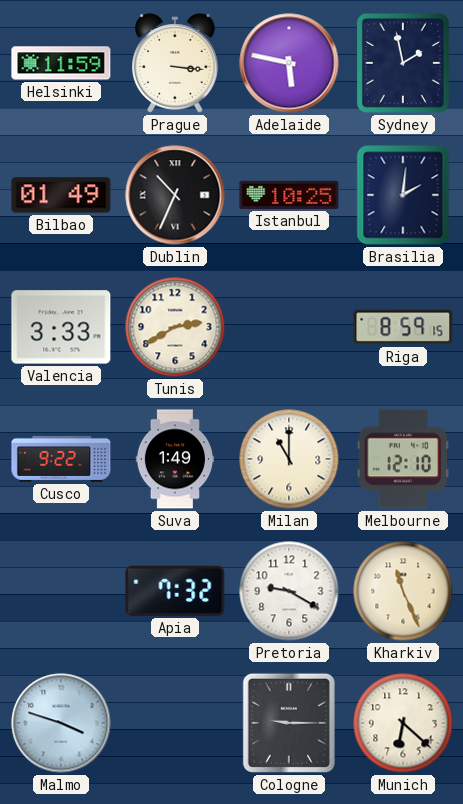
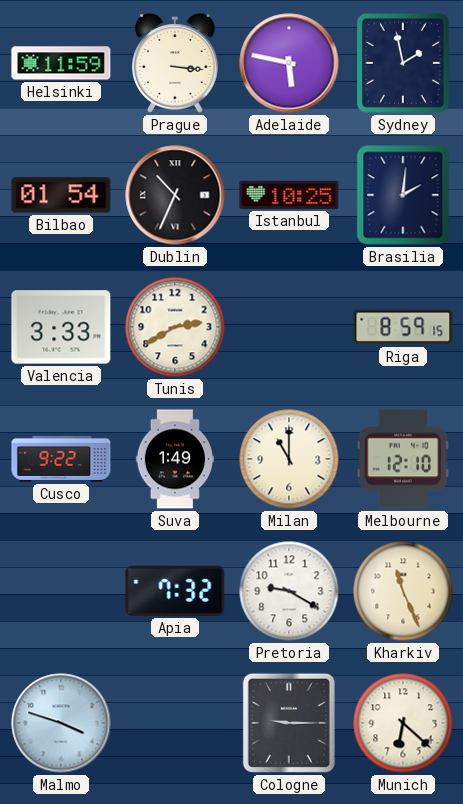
Bilbao: 01:49 -> 01:54 (61, 195)
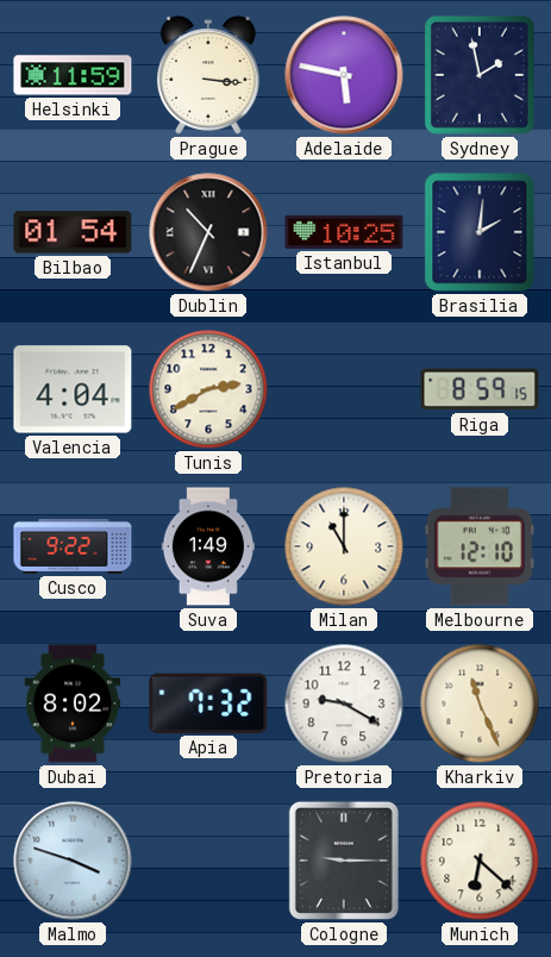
Valencia: 3:33 -> 4:04 (73, 389)
Dubai: none -> 8:02 (73, 703)
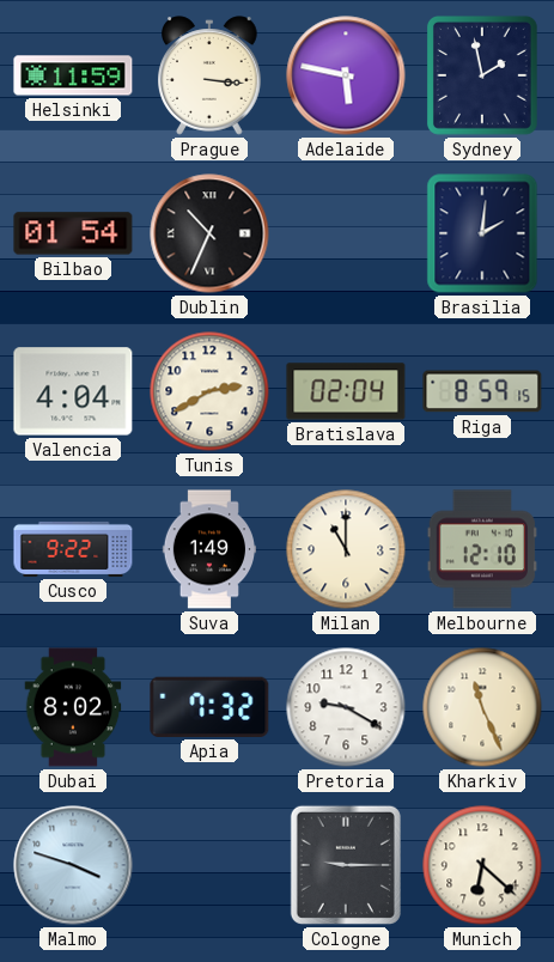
Istanbul: 10:25 -> none (344, 232)
Bratislava: none -> 02:04 (346, 391)
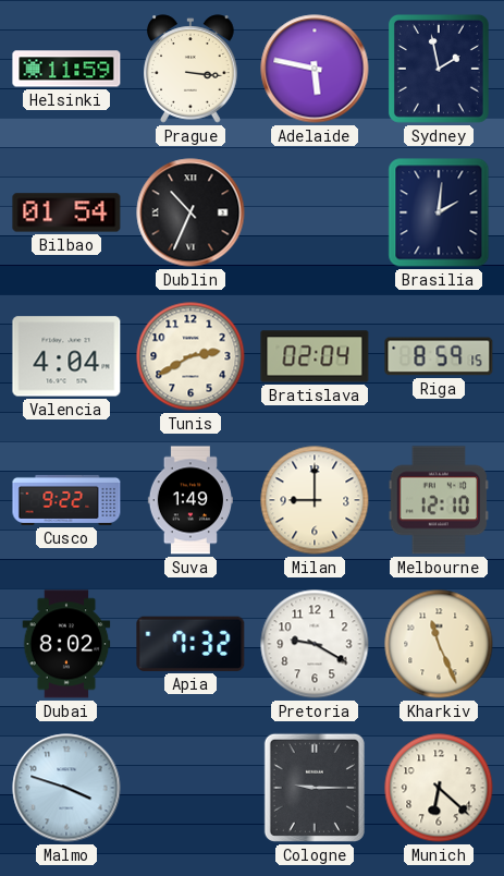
Milan: 11:00 -> 9:00 (315, 500)
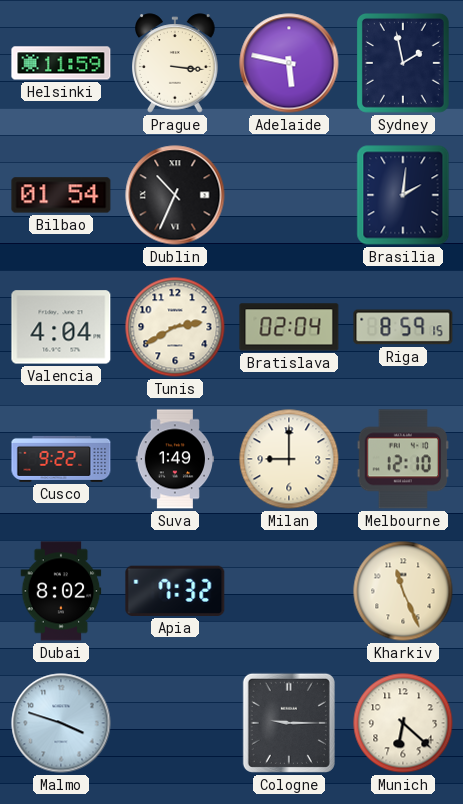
Pretoria: 9:20 -> none (315, 644)
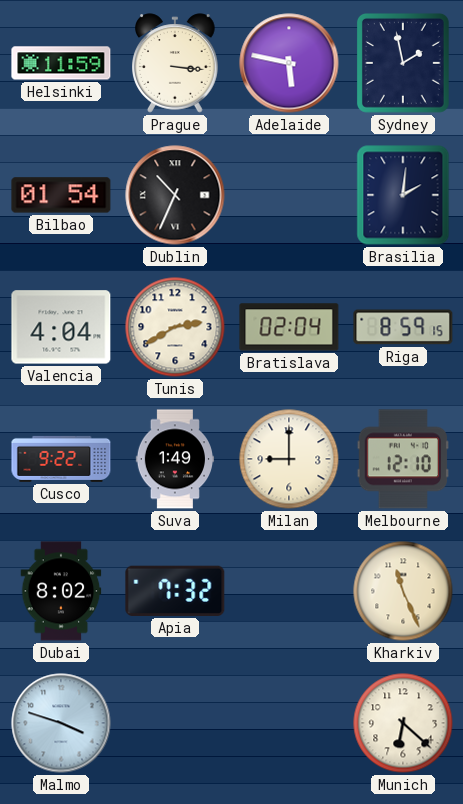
Cologne: 9:15 -> none (289, 723)
